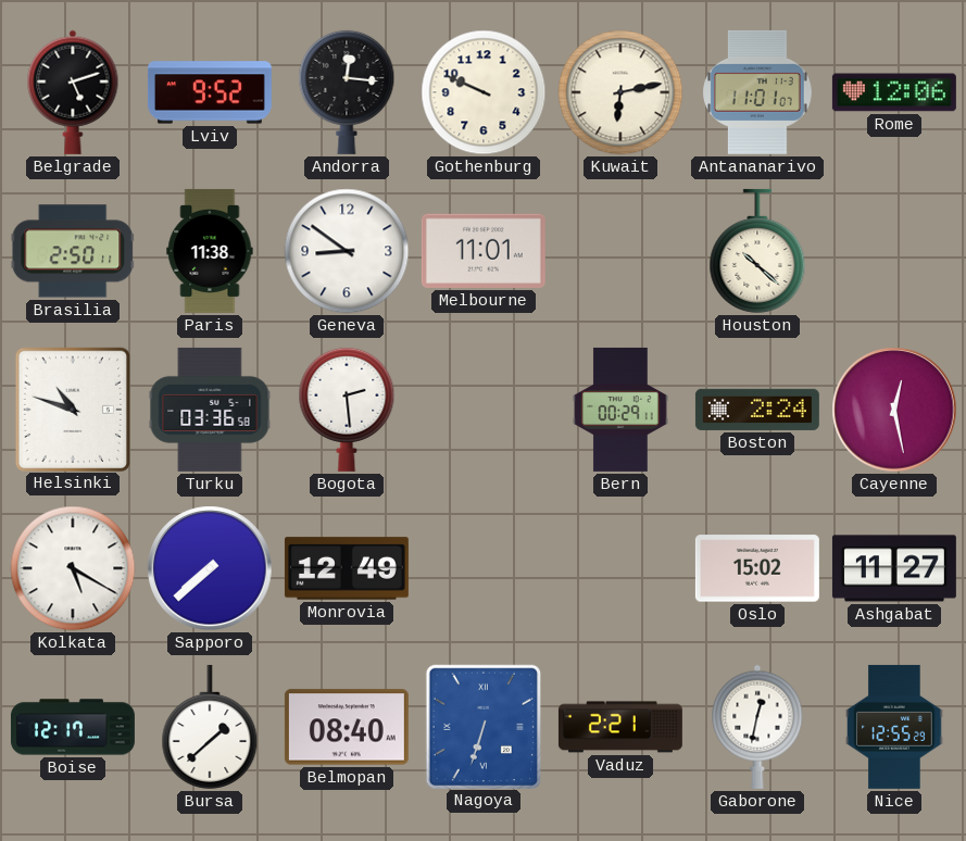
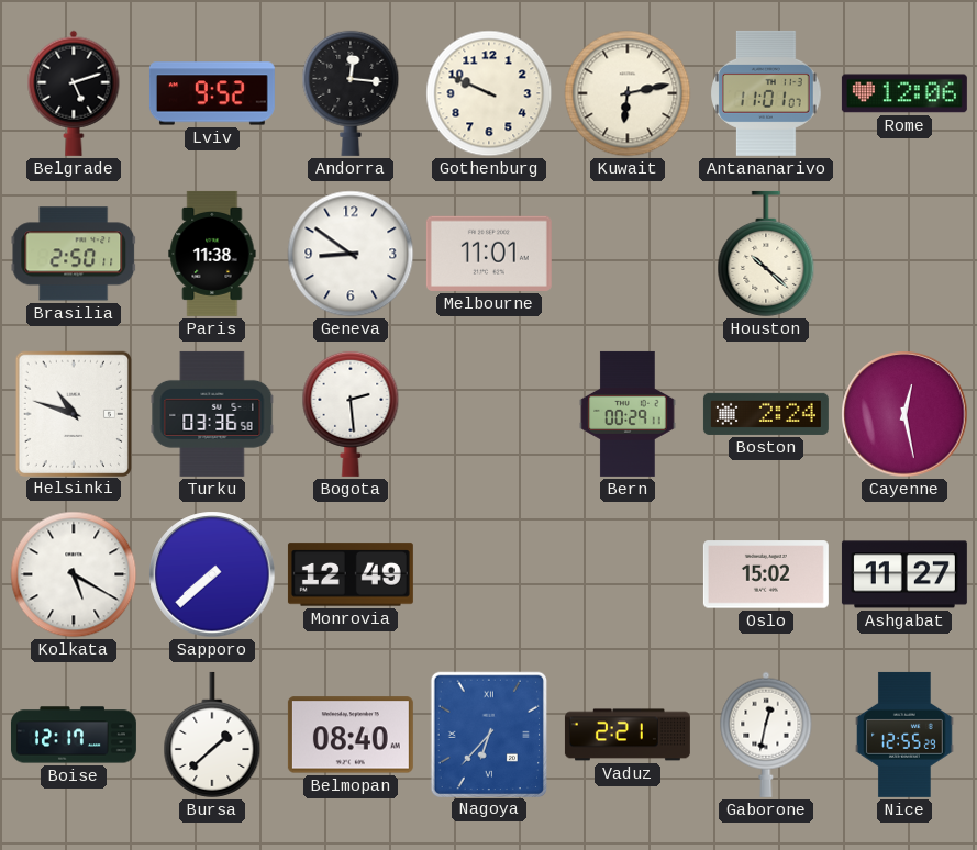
Nagoya: 6:33 -> 6:37 (488, 734)
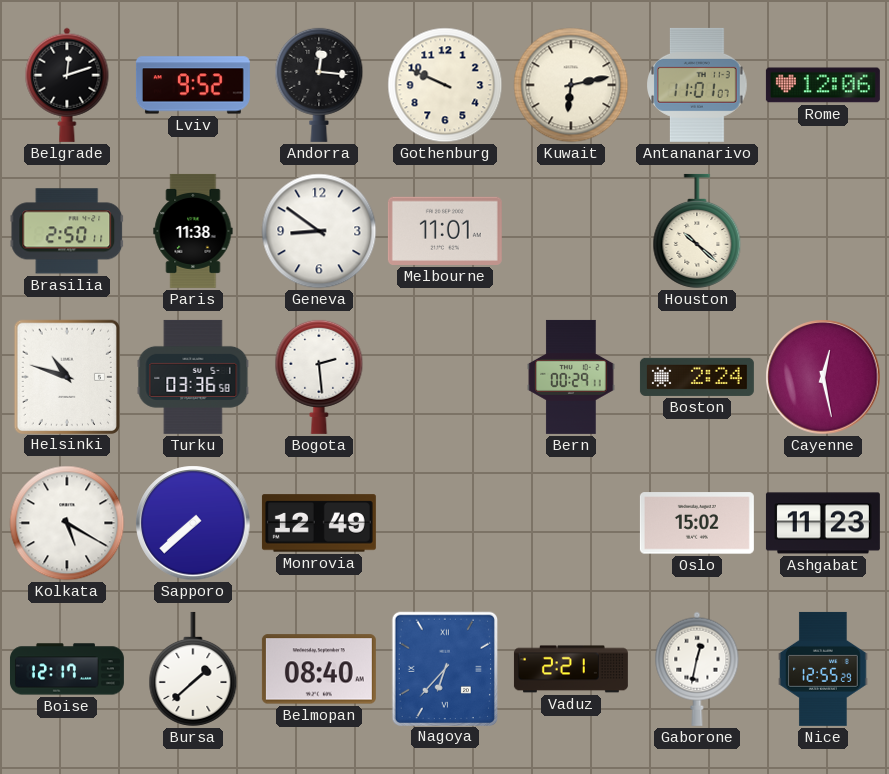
Belgrade: 5:12 -> 12:12 (67, 85)
Ashgabat: 11:27 -> 11:23 (823, 523)
